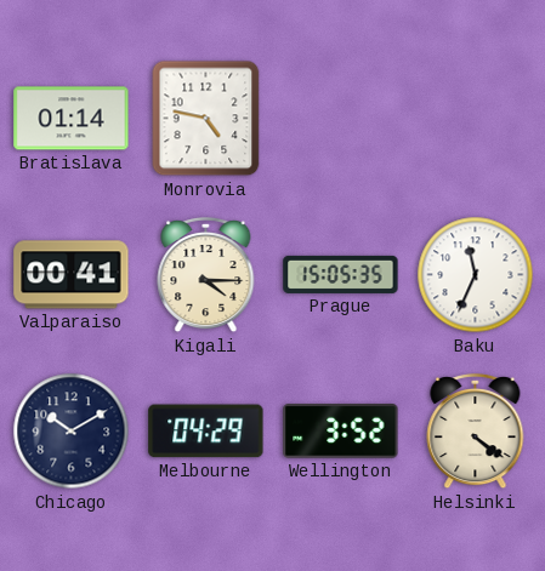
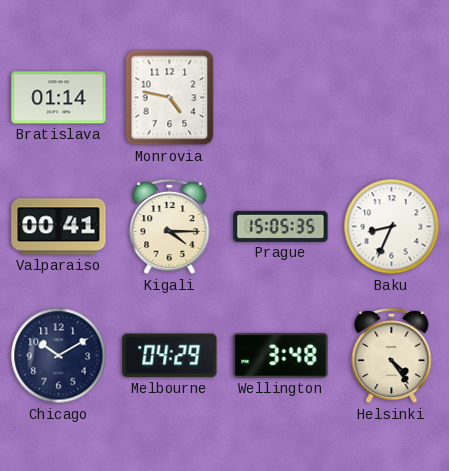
Baku: 11:34 -> 8:34 (392, 227)
Wellington: 3:52 -> 3:48 (281, 356)
Helsinki: 4:21 -> 4:24 (392, 356)
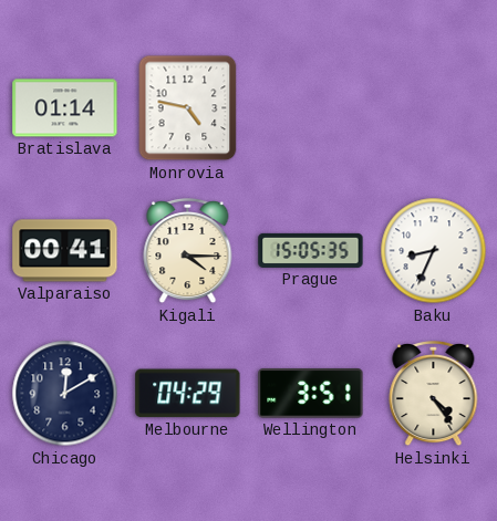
Chicago: 10:10 -> 12:10 (65, 394)
Wellington: 3:48 -> 3:51 (311, 394)
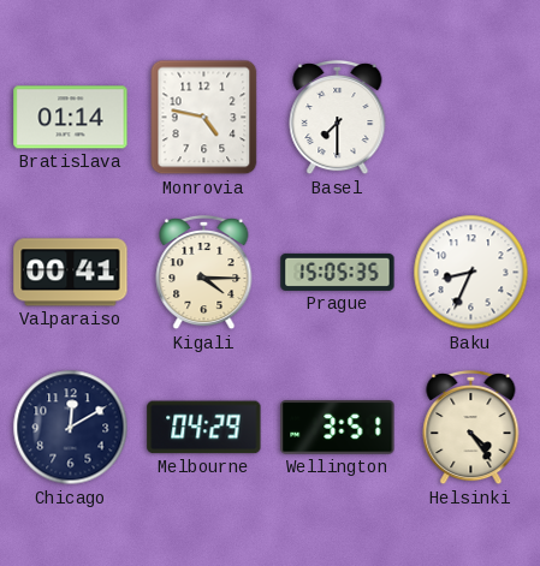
Basel: none -> 7:30 (338, 118)
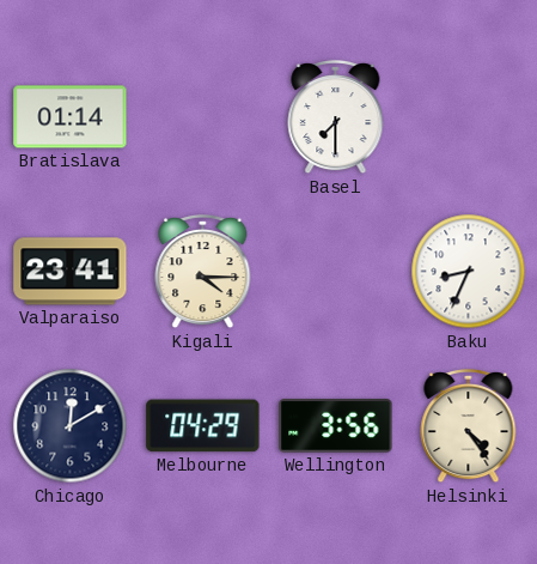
Monrovia: 4:47 -> none (204, 118)
Valparaiso: 00:41 -> 23:41 (71, 272)
Prague: 15:05 -> none (338, 272)
Wellington: 3:51 -> 3:56 (336, 426)
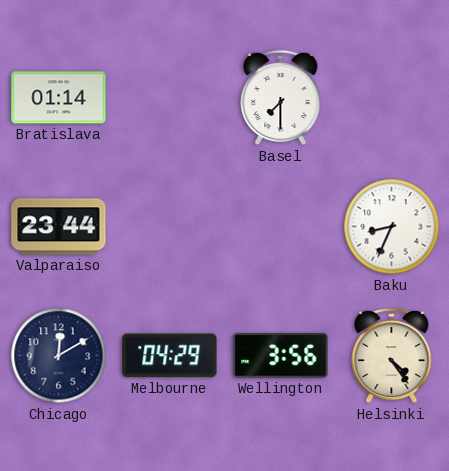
Valparaiso: 23:41 -> 23:44 (59, 227)
Kigali: 4:15 -> none (203, 272)
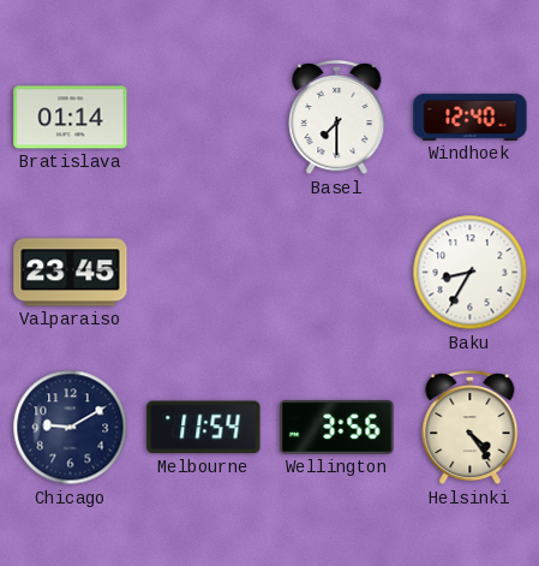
Windhoek: none -> 12:40 (471, 117)
Valparaiso: 23:44 -> 23:45 (71, 273)
Baku: 8:34 -> 8:35 (471, 273)
Chicago: 12:10 -> 9:10 (71, 428)
Melbourne: 04:29 -> 11:54 (204, 428)
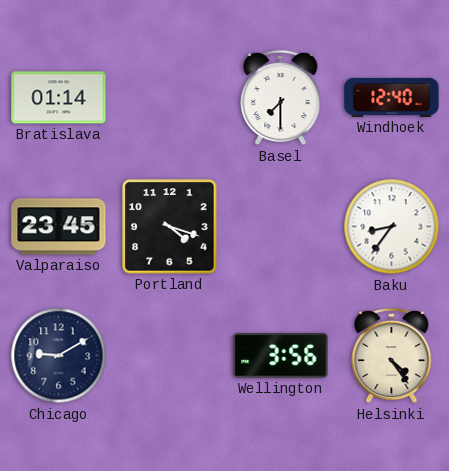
Portland: none -> 4:18 (170, 227)
Baku: 8:35 -> 8:36 (392, 227)
Melbourne: 11:54 -> none (204, 428)
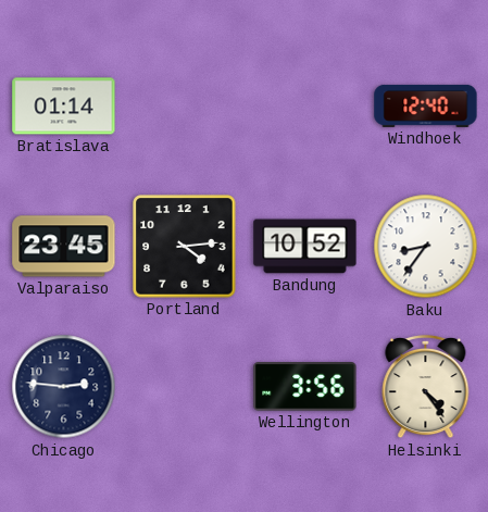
Basel: 7:30 -> none (281, 98)
Portland: 4:18 -> 4:14 (185, 247)
Bandung: none -> 10:52 (305, 247)
Chicago: 9:10 -> 2:46 (64, 387)
